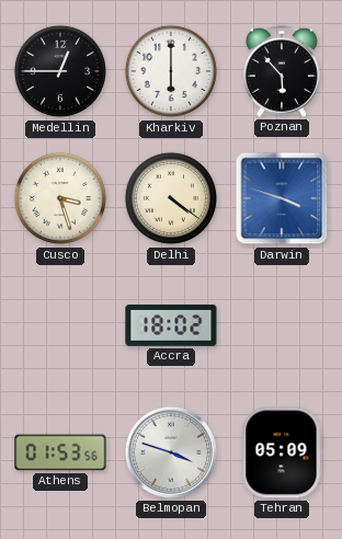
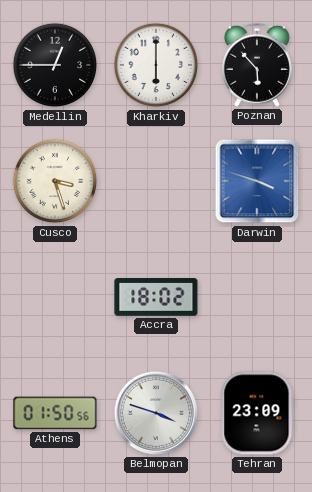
Delhi: 4:21 -> none (171, 198)
Athens: 01:53 -> 01:50 (55, 413)
Tehran: 05:09 -> 23:09 (257, 413)
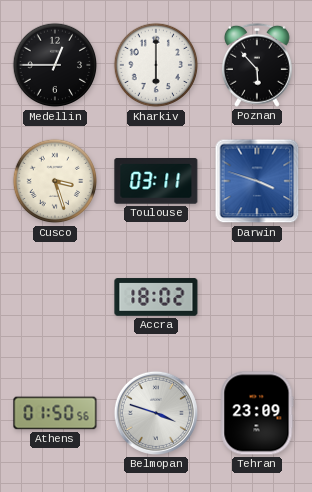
Toulouse: none -> 03:11 (156, 182)
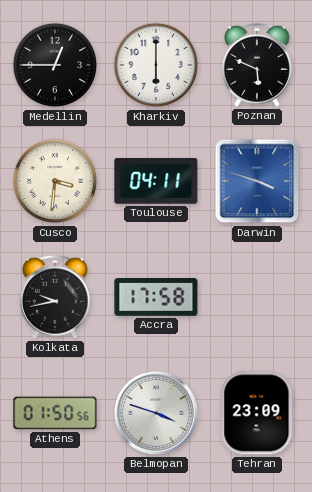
Poznan: 5:53 -> 5:49 (257, 65)
Cusco: 3:27 -> 3:31 (55, 181)
Toulouse: 03:11 -> 04:11 (156, 182)
Kolkata: none -> 9:43 (55, 297)
Accra: 18:02 -> 17:58 (156, 297)
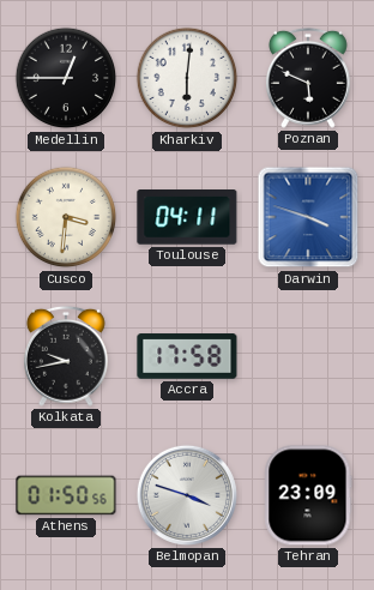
Kharkiv: 6:00 -> 6:01 (187, 78)
